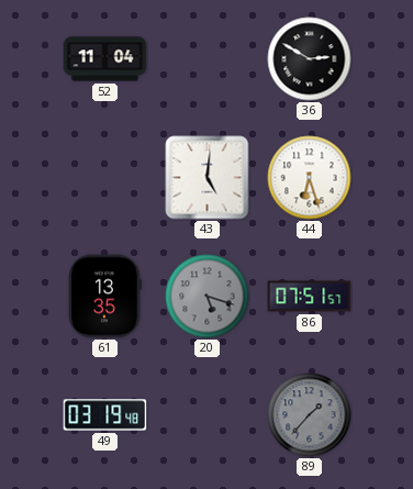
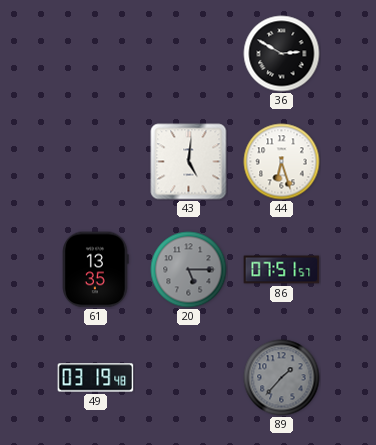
52: 11:04 -> none (105, 59)
20: 5:18 -> 5:15 (189, 270)
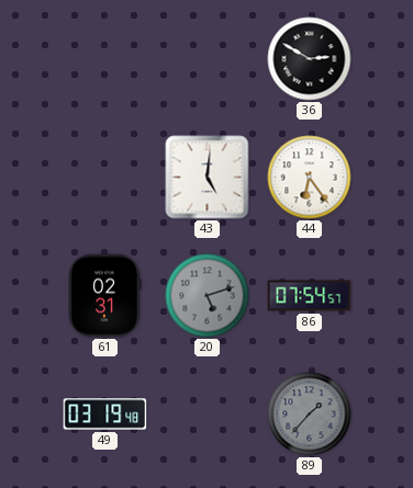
44: 6:27 -> 6:24 (310, 178)
61: 13:35 -> 02:31 (105, 296)
20: 5:15 -> 5:12 (208, 296)
86: 07:51 -> 07:54 (310, 296)
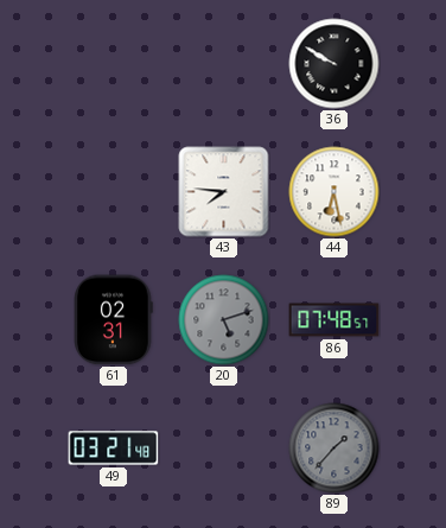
36: 2:50 -> 9:50 (334, 64)
43: 5:01 -> 7:46 (224, 192)
44: 6:24 -> 6:28 (334, 192)
86: 07:54 -> 07:48 (334, 320)
49: 03:19 -> 03:21 (114, 449)
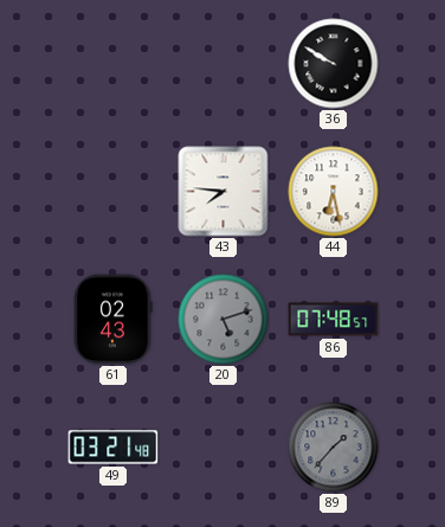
61: 02:31 -> 02:43 (114, 320)
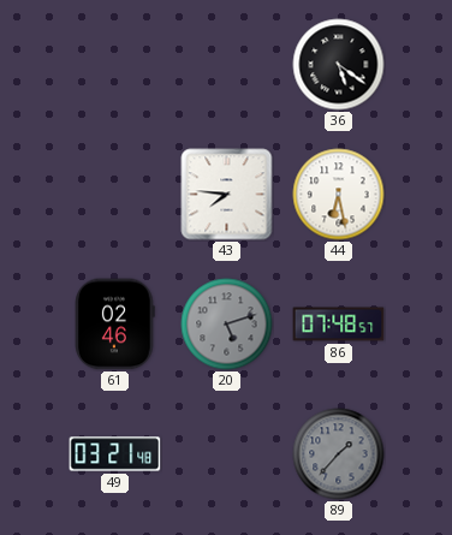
36: 9:50 -> 5:21 (339, 65)
61: 02:43 -> 02:46 (115, 325)
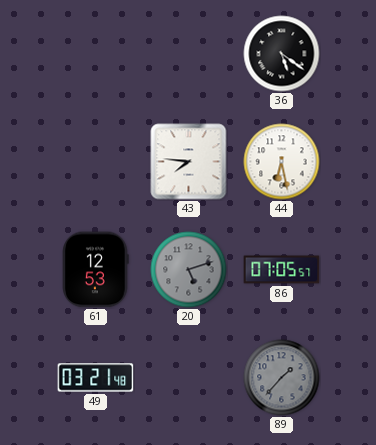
61: 02:46 -> 12:53 (96, 270)
86: 07:48 -> 07:05 (282, 270)
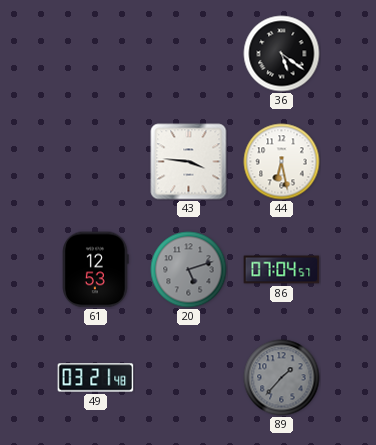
43: 7:46 -> 3:46 (189, 162)
86: 07:05 -> 07:04 (282, 270)
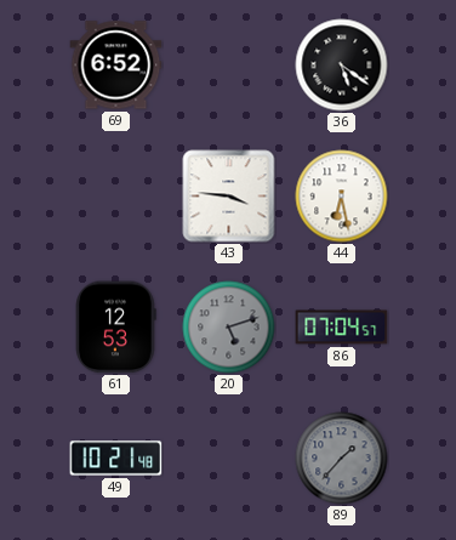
69: none -> 6:52 (116, 66)
49: 03:21 -> 10:21 (116, 459)
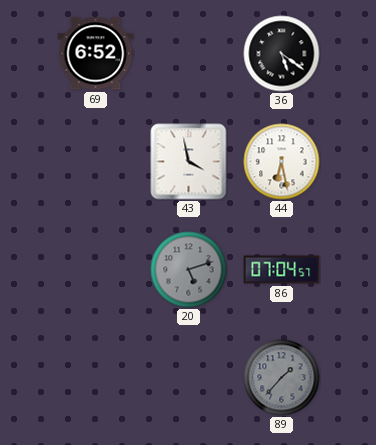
43: 3:46 -> 3:58 (189, 162)
61: 12:53 -> none (116, 328)
49: 10:21 -> none (116, 459)
